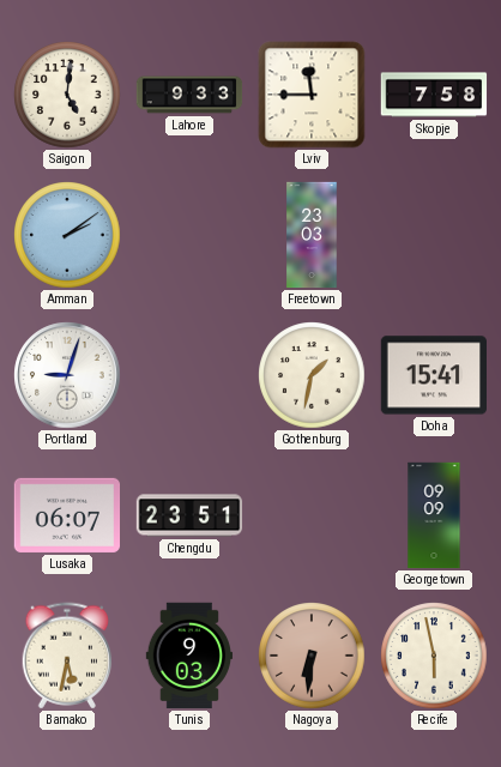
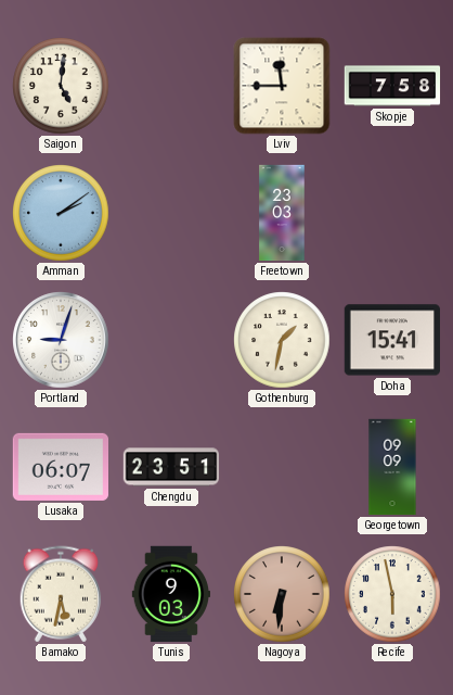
Lahore: 9:33 -> none (189, 95)
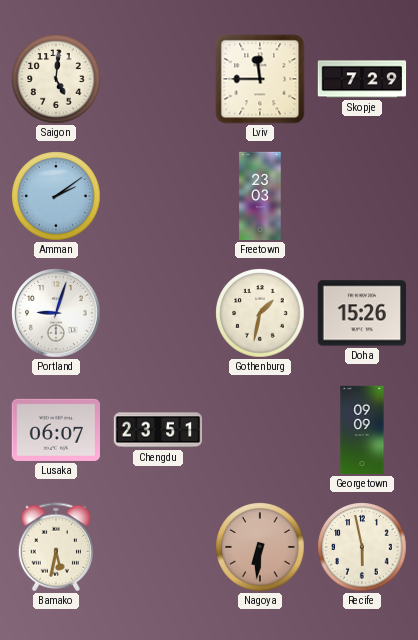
Skopje: 7:58 -> 7:29 (362, 79)
Doha: 15:41 -> 15:26 (361, 313)
Tunis: 9:03 -> none (170, 594)
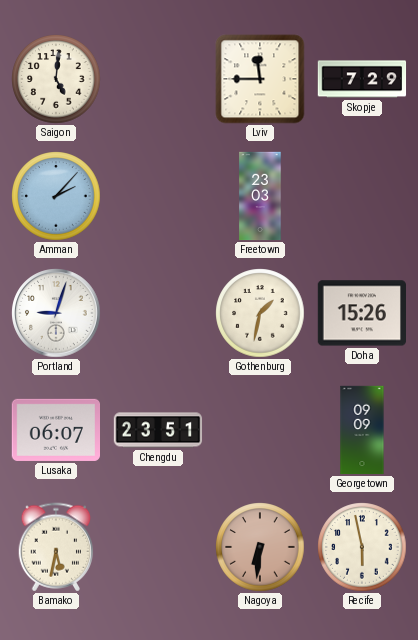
Amman: 2:09 -> 2:07 (56, 196)
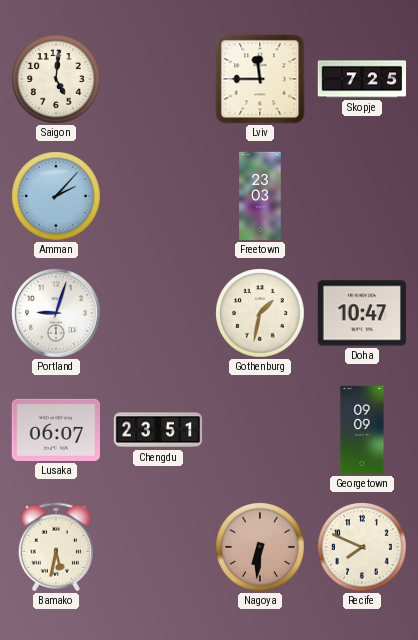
Skopje: 7:29 -> 7:25 (362, 79)
Doha: 15:26 -> 10:47 (361, 313)
Recife: 5:58 -> 7:49 (362, 547)
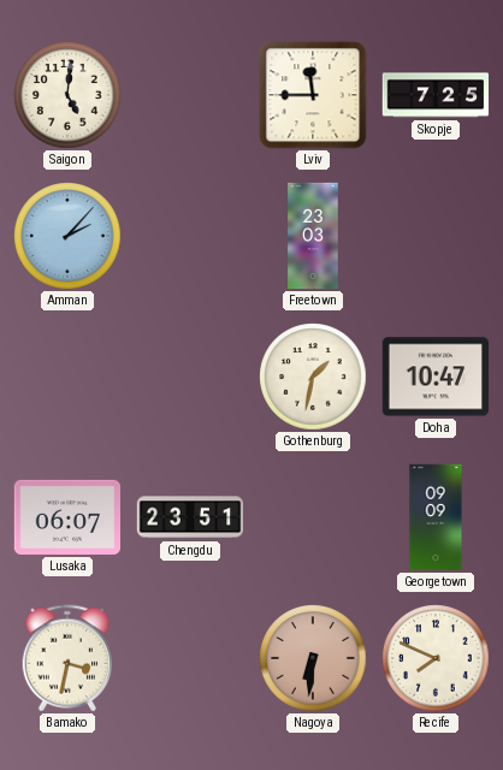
Portland: 9:03 -> none (56, 313)
Bamako: 5:32 -> 3:32 (67, 658)
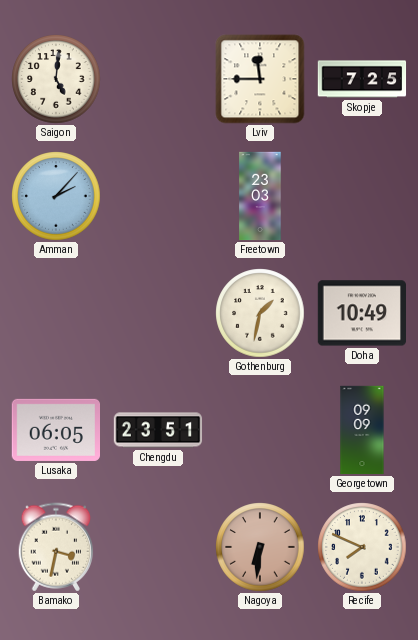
Doha: 10:47 -> 10:49 (361, 313)
Lusaka: 06:07 -> 06:05 (55, 430)
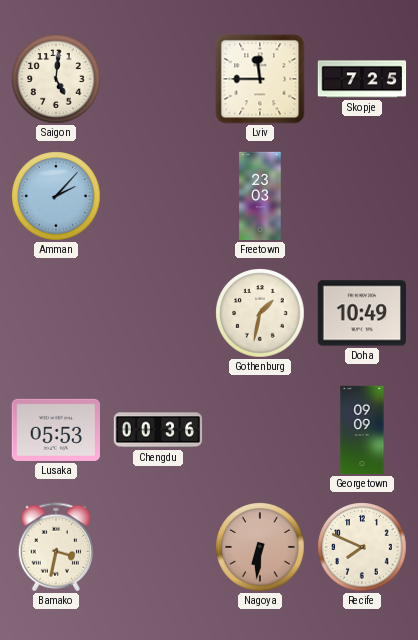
Lusaka: 06:05 -> 05:53 (55, 430)
Chengdu: 23:51 -> 00:36 (158, 430)
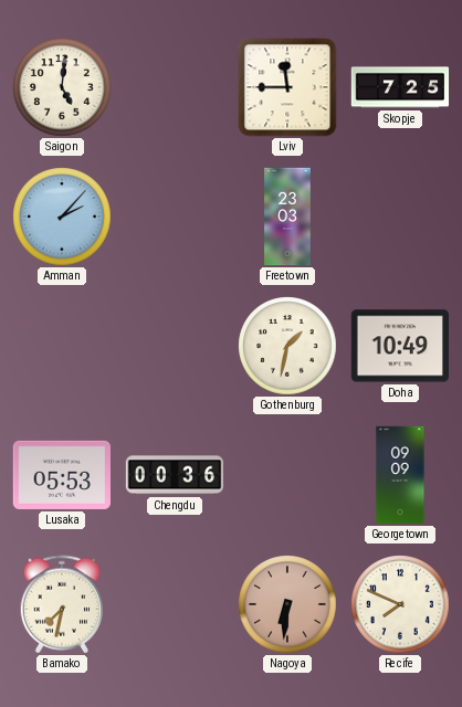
Bamako: 3:32 -> 7:32 (62, 604)
